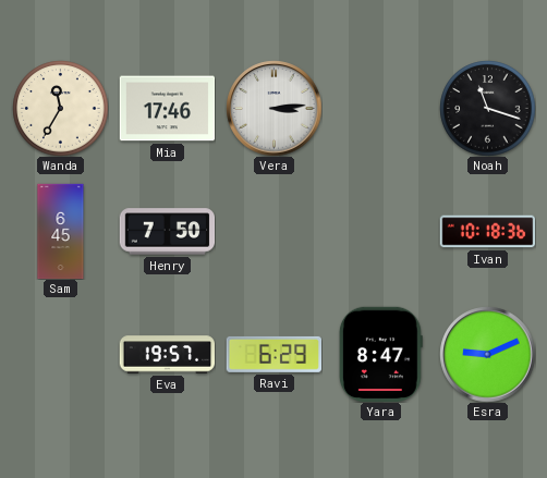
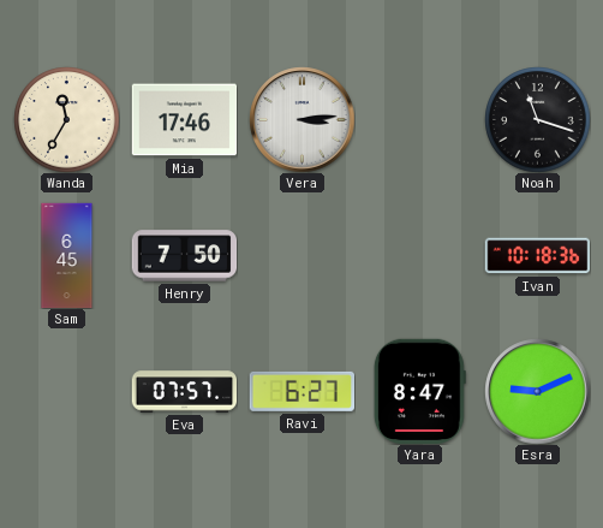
Eva: 19:57 -> 07:57 (184, 392)
Ravi: 6:29 -> 6:27 (301, 391)
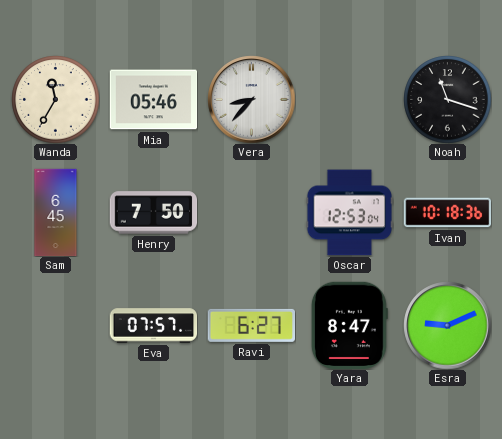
Mia: 17:46 -> 05:46 (153, 100)
Vera: 3:14 -> 8:37 (251, 99)
Oscar: none -> 12:53 (349, 213)
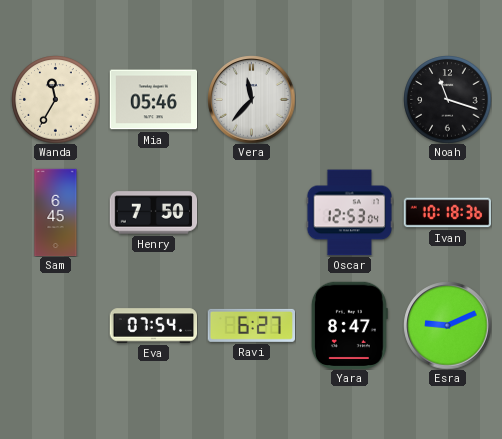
Vera: 8:37 -> 11:37 (251, 99)
Eva: 07:57 -> 07:54 (153, 326)
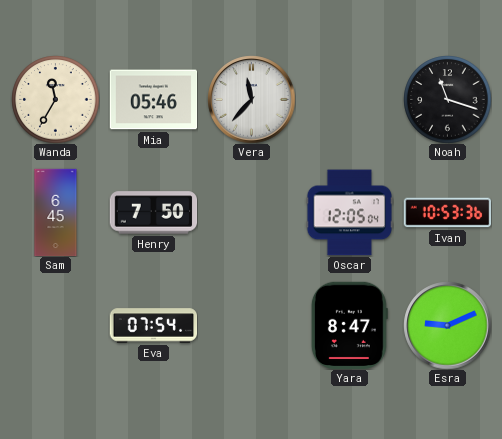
Oscar: 12:53 -> 12:05 (349, 213)
Ivan: 10:18 -> 10:53 (447, 213)
Ravi: 6:27 -> none (251, 325)
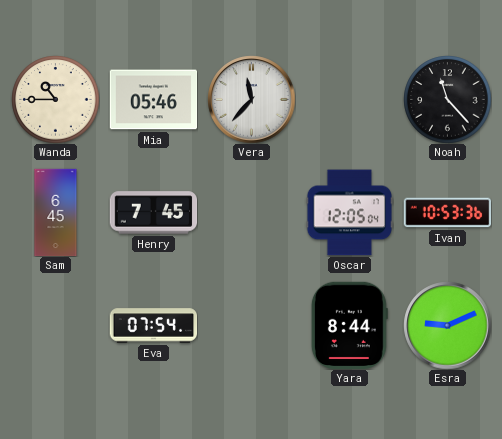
Wanda: 11:35 -> 10:45 (55, 99)
Noah: 11:18 -> 11:23 (447, 99)
Henry: 7:50 -> 7:45 (153, 213)
Yara: 8:47 -> 8:44 (349, 325)
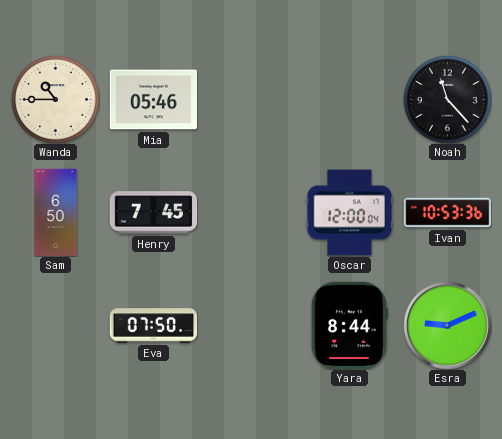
Vera: 11:37 -> none (251, 99)
Sam: 6:45 -> 6:50 (56, 212)
Oscar: 12:05 -> 12:00 (349, 213)
Eva: 07:54 -> 07:50 (153, 326)
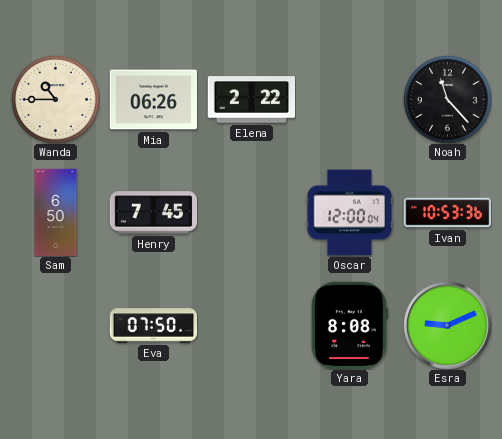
Mia: 05:46 -> 06:26 (153, 100)
Elena: none -> 2:22 (251, 100)
Yara: 8:44 -> 8:08 (349, 325)
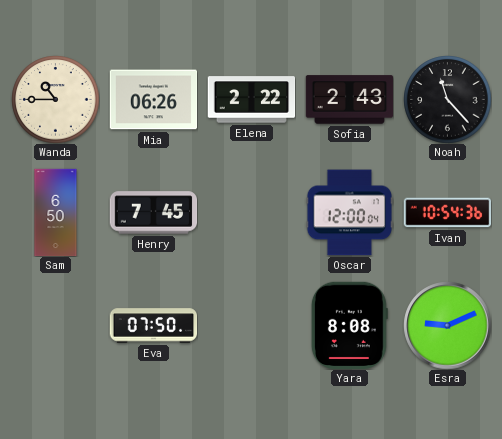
Sofia: none -> 2:43 (349, 100)
Ivan: 10:53 -> 10:54 (447, 213)
